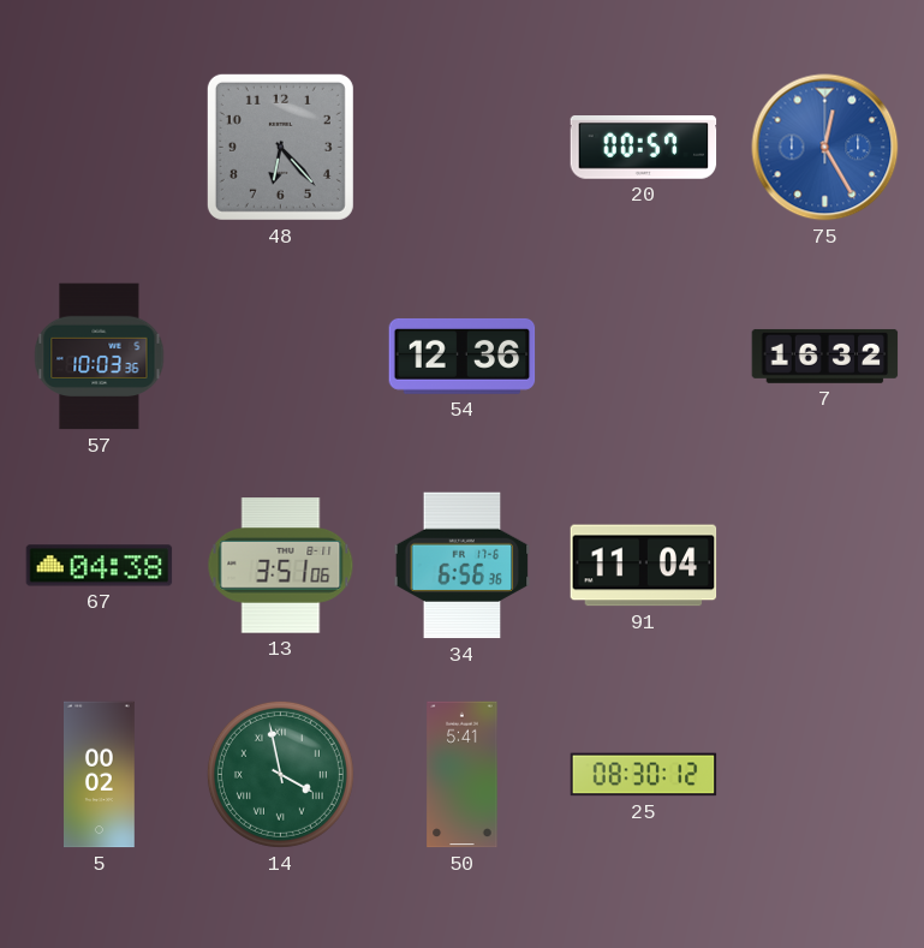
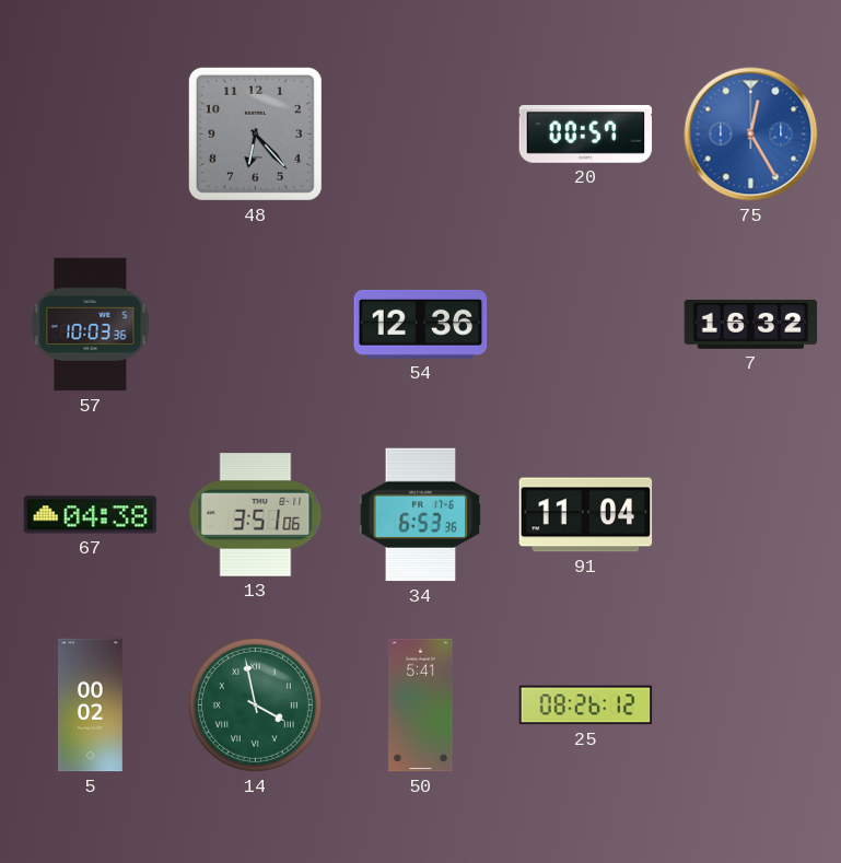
34: 6:56 -> 6:53 (421, 515)
25: 08:30 -> 08:26 (586, 705)
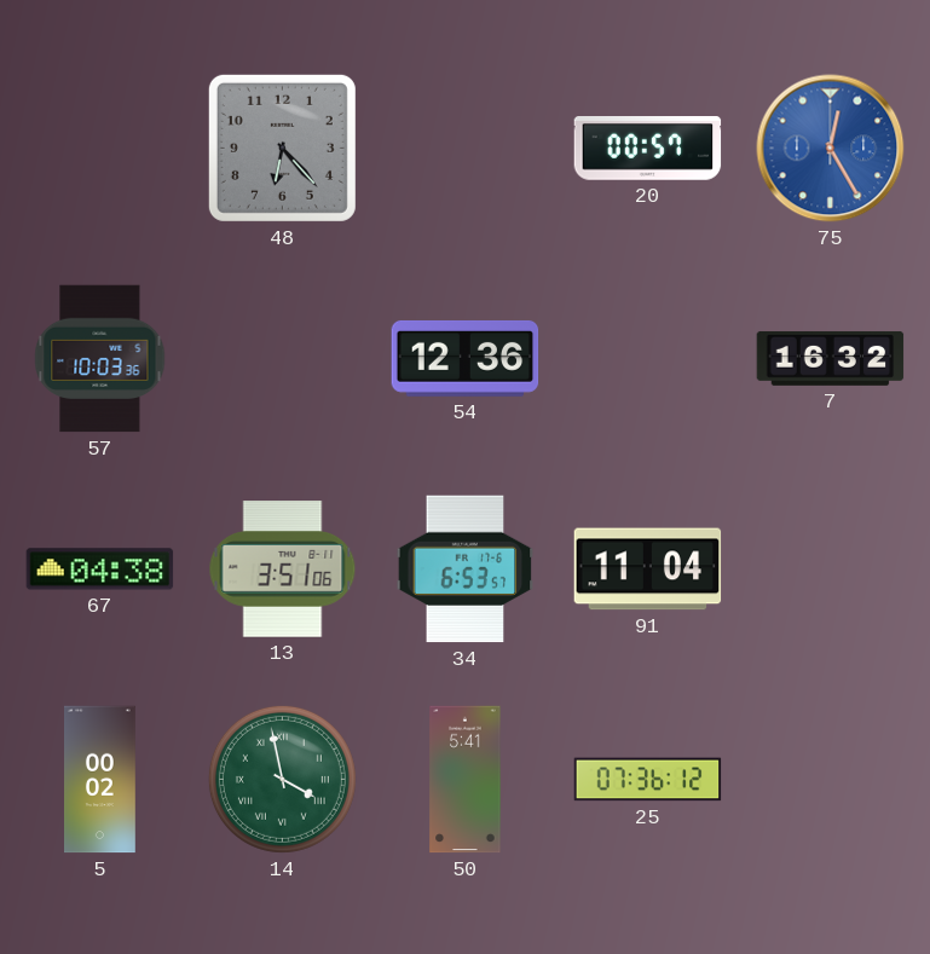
34: 6:53:36 -> 6:53:57 (466, 569)
25: 08:26 -> 07:36 (648, 780)
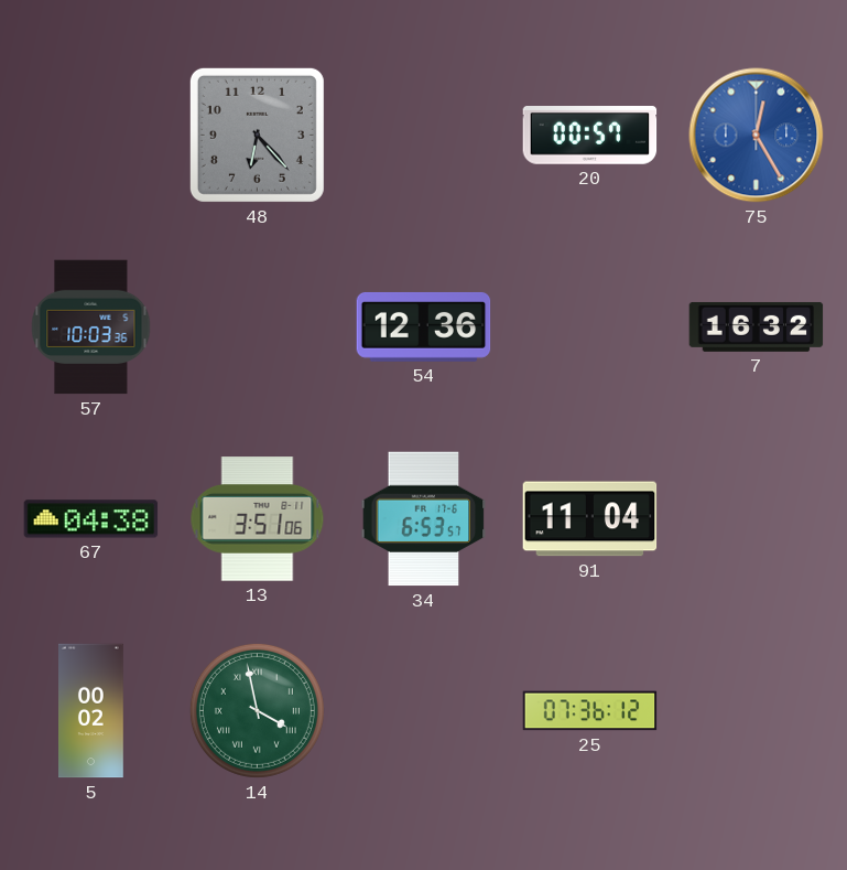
50: 5:41 -> none (466, 780)
